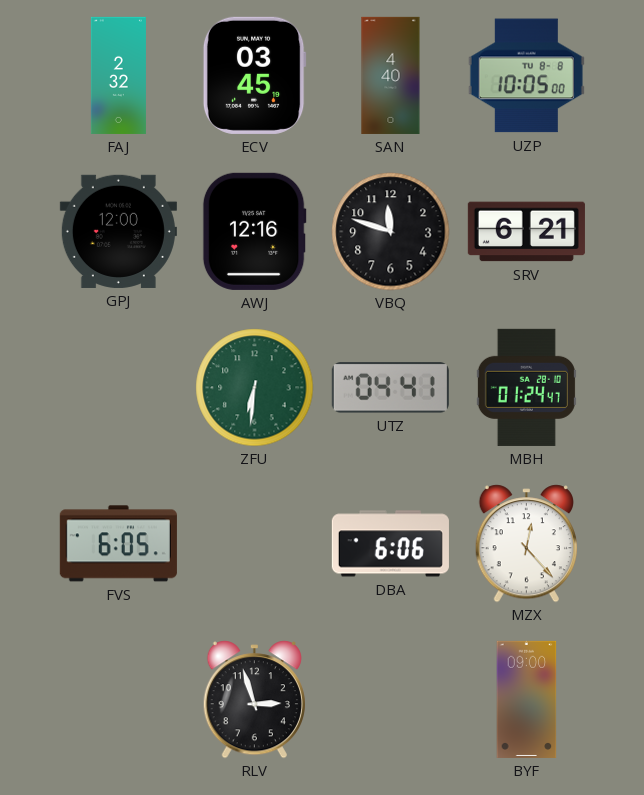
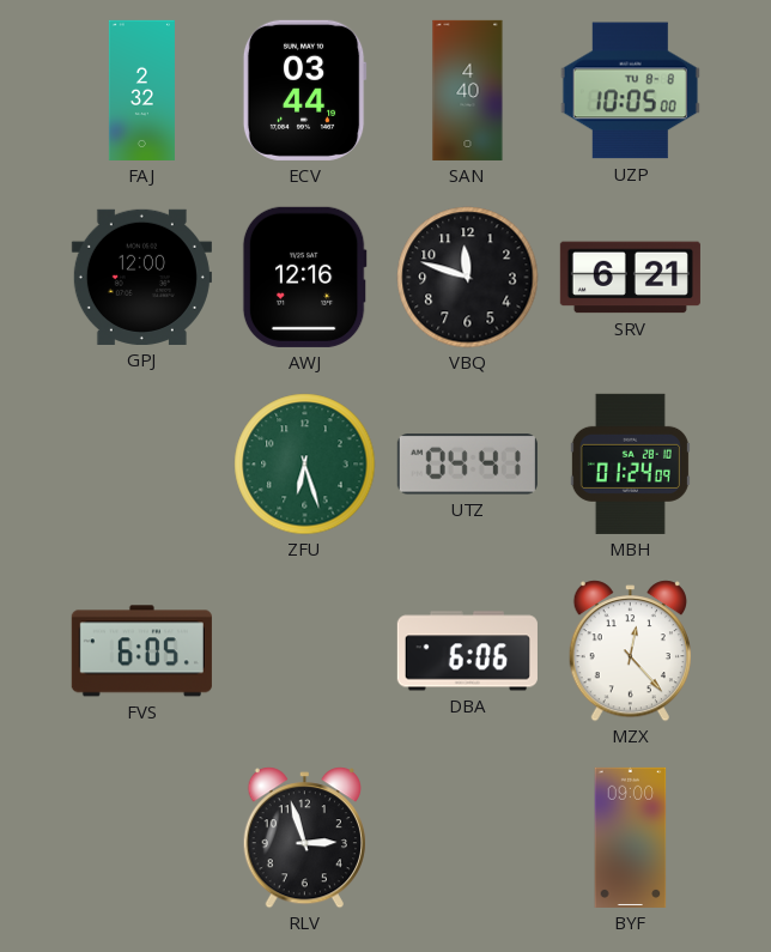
ECV: 03:45 -> 03:44 (304, 90)
ZFU: 6:31 -> 6:27 (305, 465)
MBH: 01:24:47 -> 01:24:09 (630, 463)
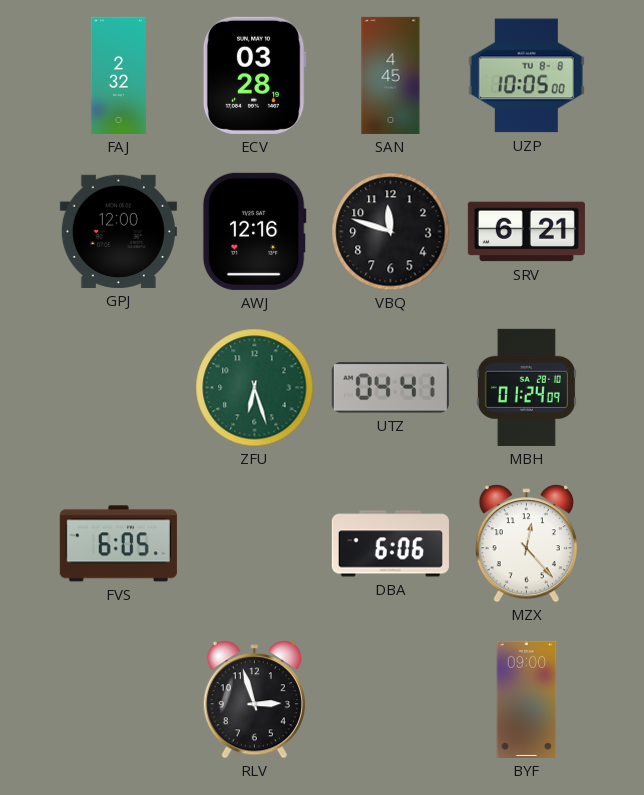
ECV: 03:44 -> 03:28 (254, 75)
SAN: 4:40 -> 4:45 (391, 75)
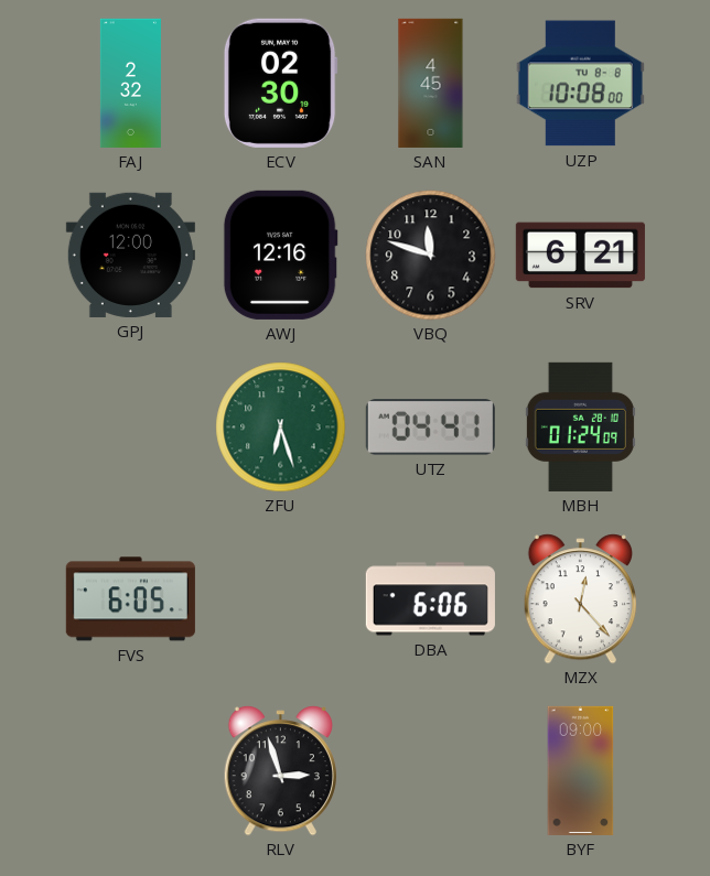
ECV: 03:28 -> 02:30 (280, 83)
UZP: 10:05 -> 10:08 (580, 84)
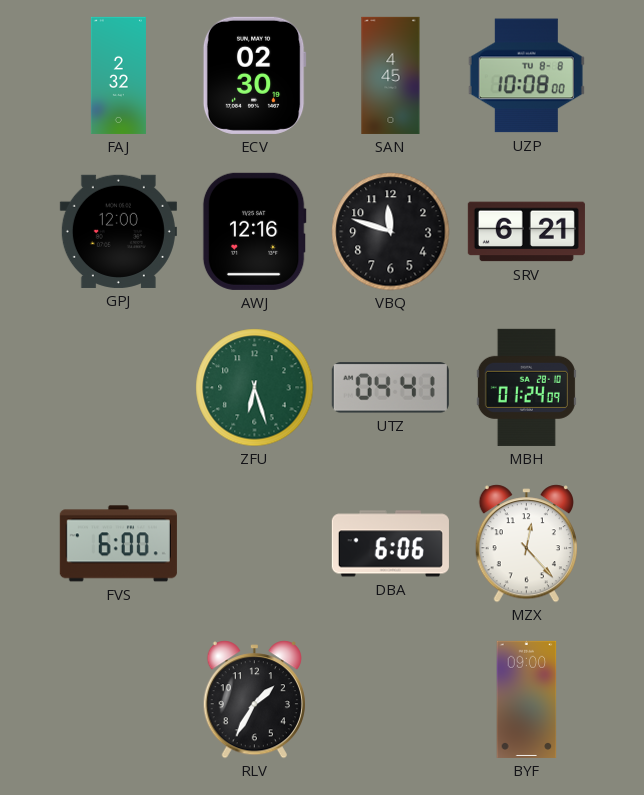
FVS: 6:05 -> 6:00 (118, 544)
RLV: 2:57 -> 1:35 (254, 700)
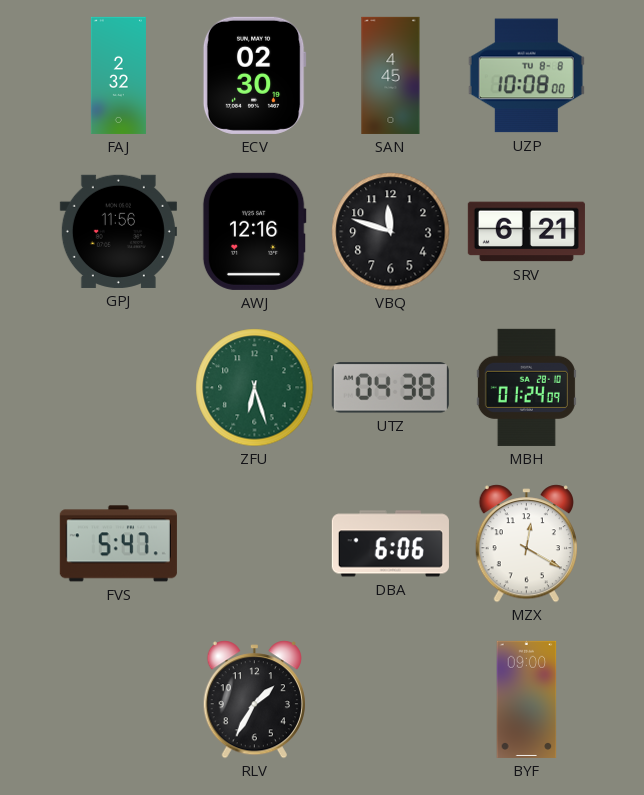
GPJ: 12:00 -> 11:56 (118, 231)
UTZ: 04:41 -> 04:38 (390, 388)
FVS: 6:00 -> 5:47 (118, 544)
MZX: 12:23 -> 12:20 (526, 544)
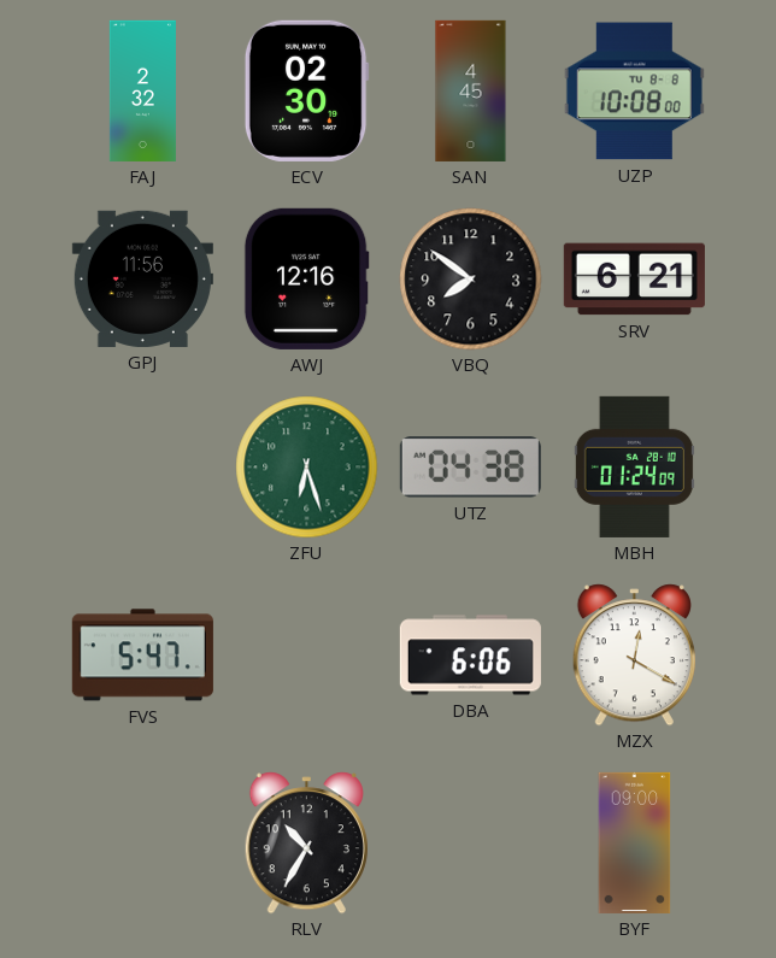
VBQ: 11:48 -> 7:51 (471, 280)
RLV: 1:35 -> 10:35 (306, 844)
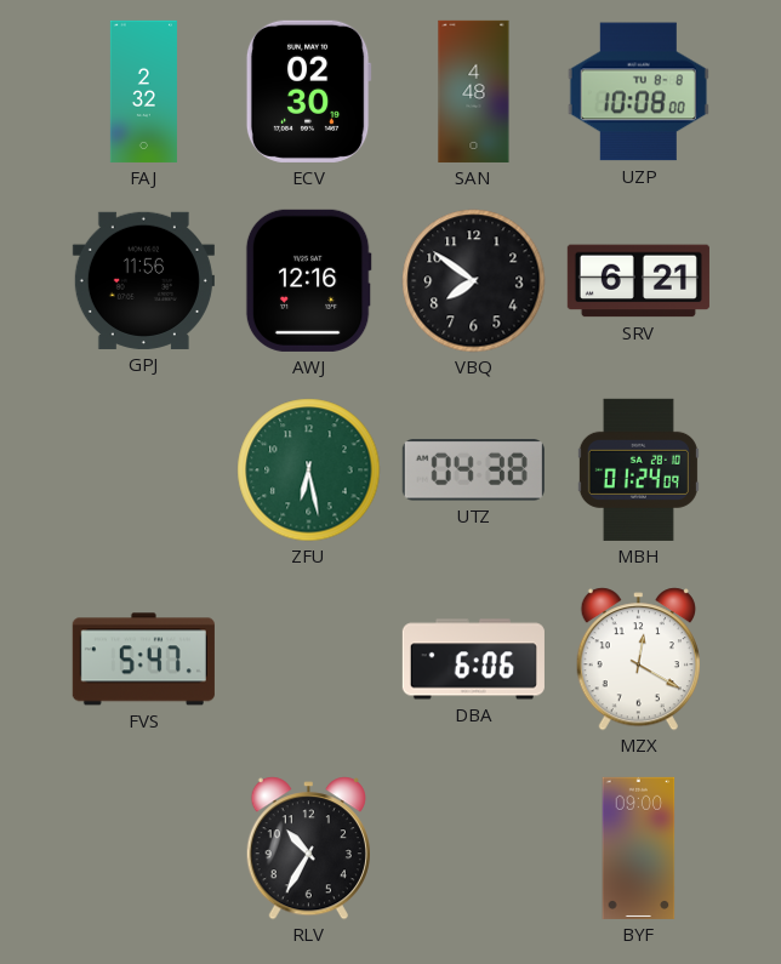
SAN: 4:45 -> 4:48 (474, 91)
ZFU: 6:27 -> 6:28 (309, 470)
